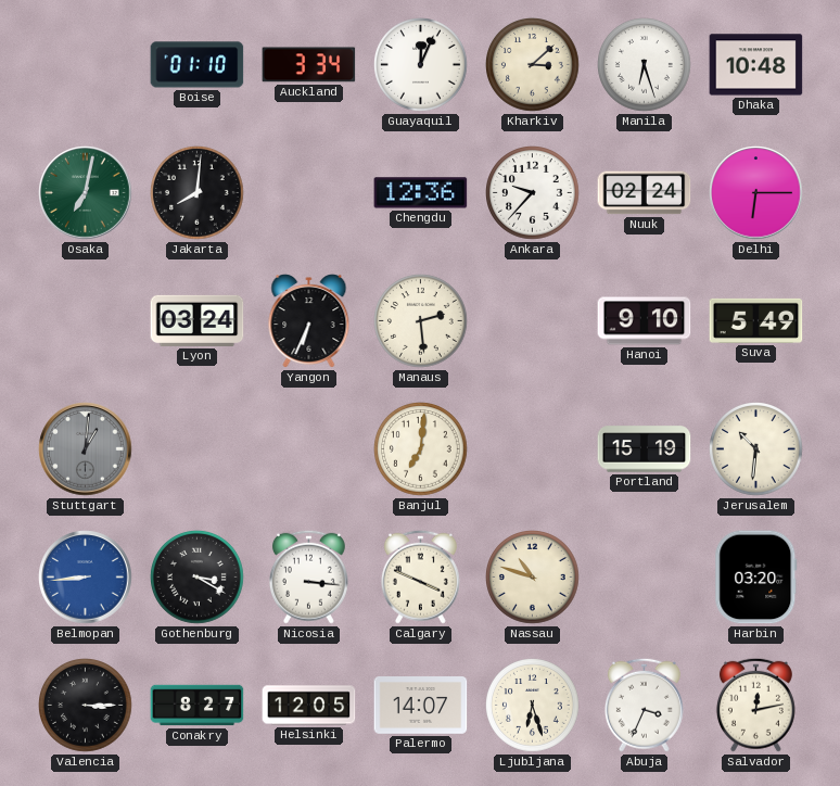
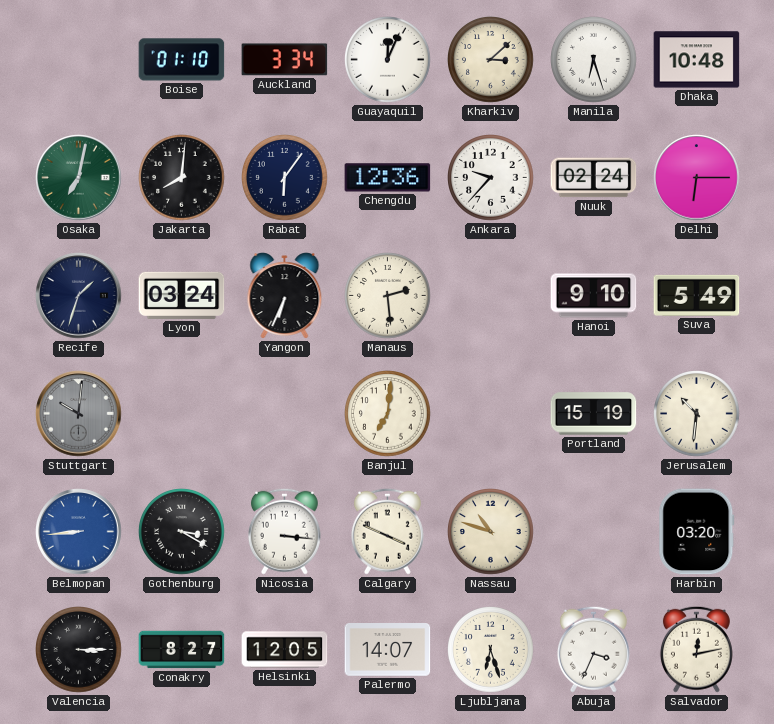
Rabat: none -> 6:06 (285, 178)
Recife: none -> 1:33 (79, 296)
Stuttgart: 1:01 -> 10:01 (79, 414)
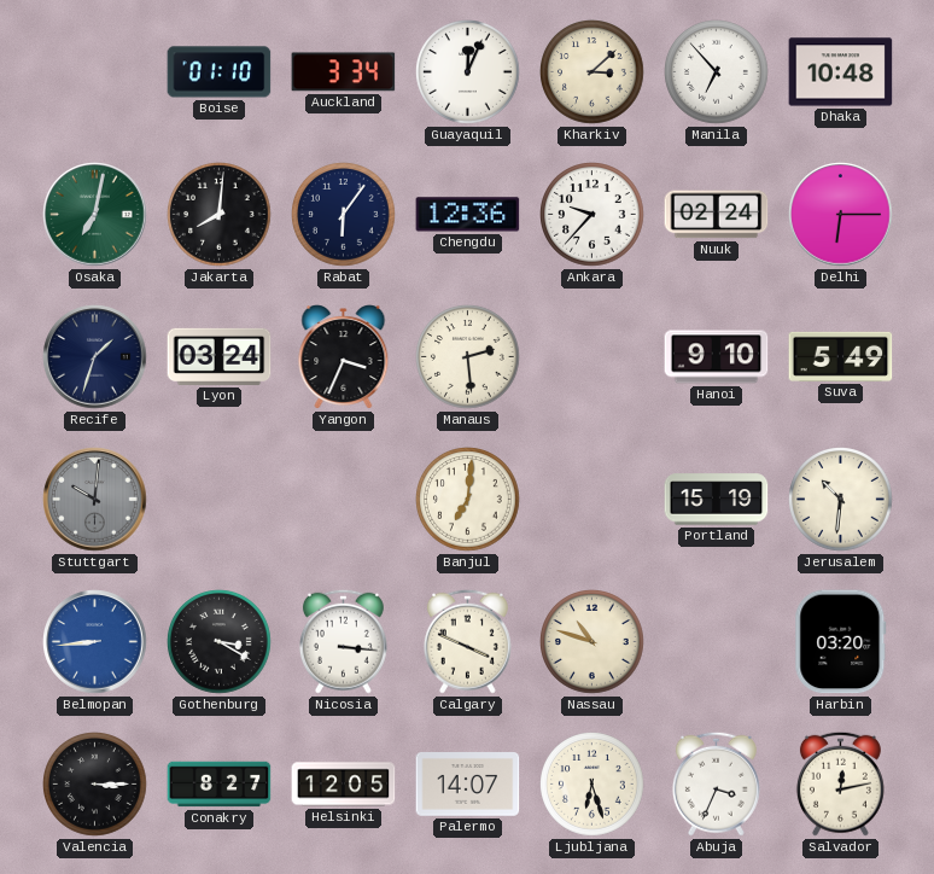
Manila: 6:27 -> 6:53 (717, 72)
Yangon: 6:34 -> 3:34 (344, 357)
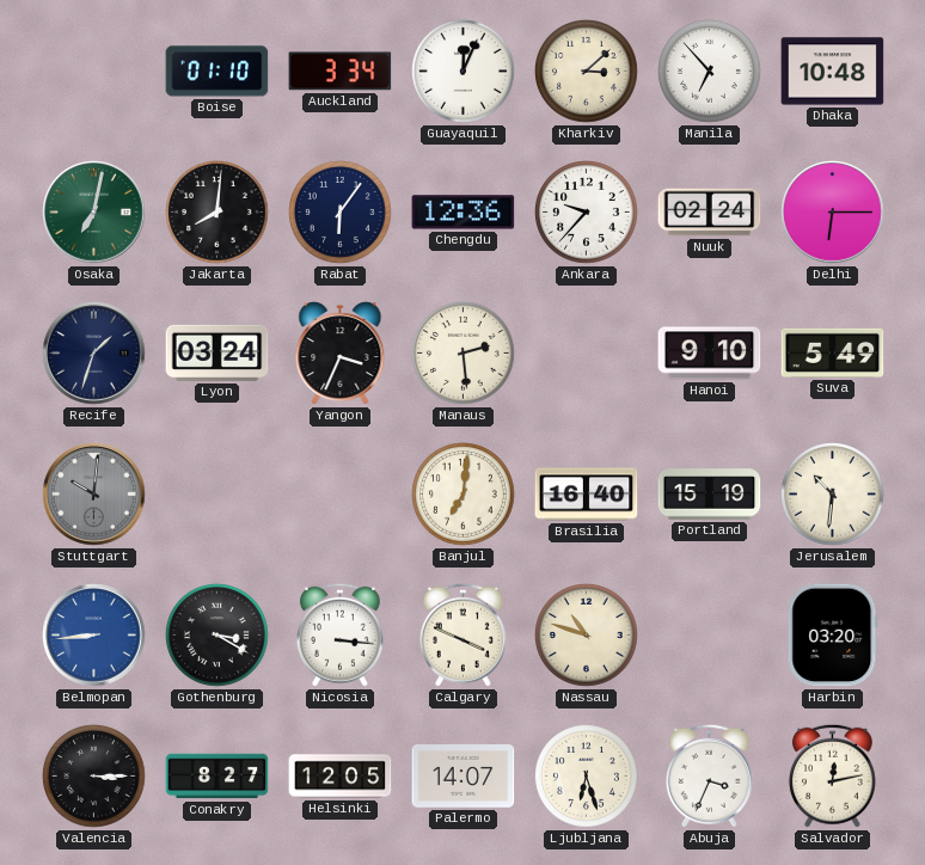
Brasilia: none -> 16:40 (587, 495)
